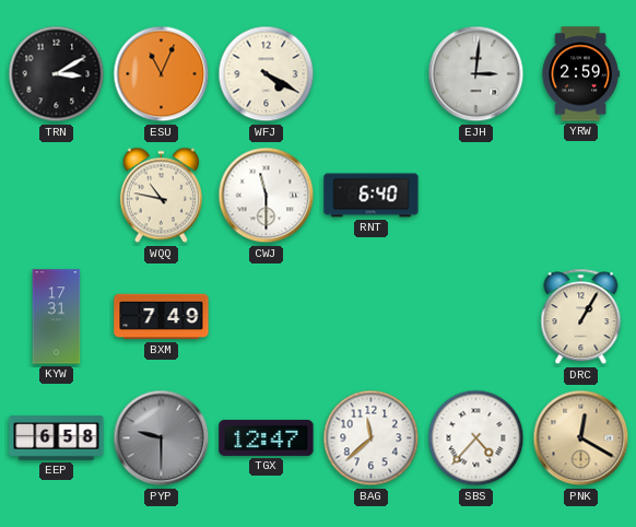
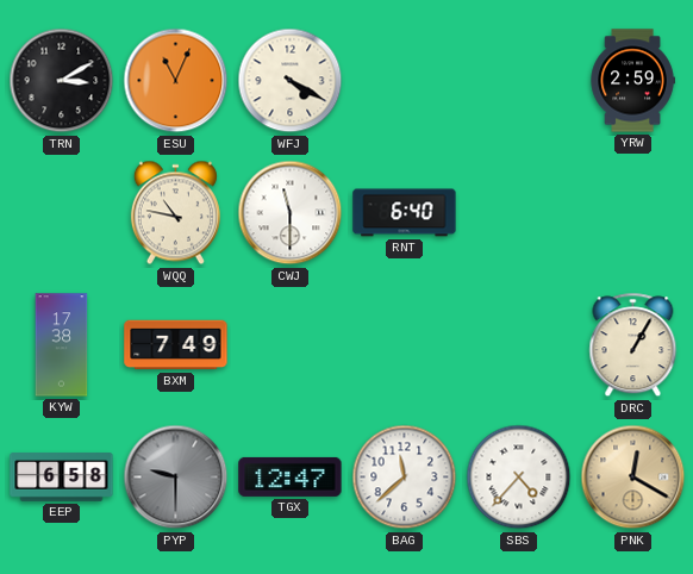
EJH: 3:01 -> none (476, 74)
KYW: 17:31 -> 17:38 (62, 345)
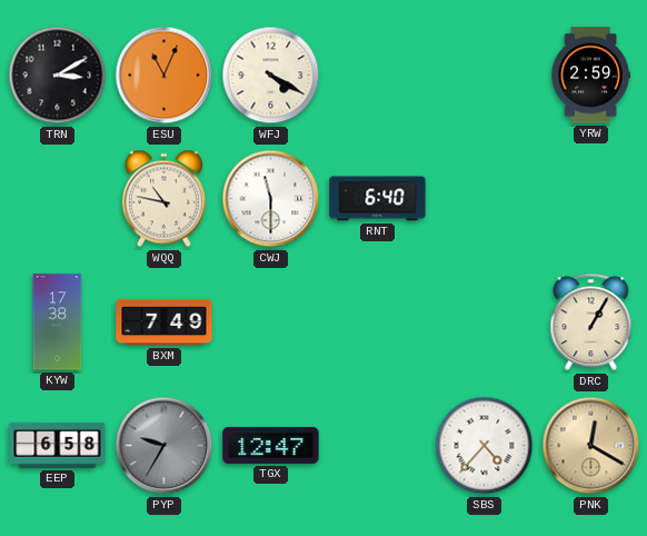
PYP: 9:30 -> 9:35 (165, 446)
BAG: 11:38 -> none (405, 478)
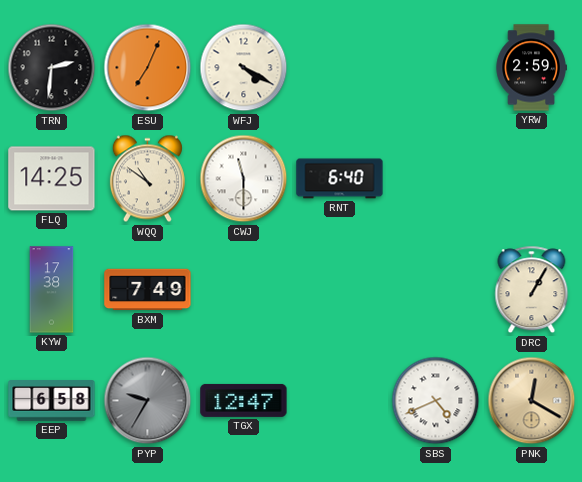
TRN: 3:10 -> 2:31 (52, 68)
ESU: 11:04 -> 7:04 (148, 68)
FLQ: none -> 14:25 (52, 179)
WQQ: 10:47 -> 10:51 (147, 179)
SBS: 4:37 -> 4:41 (436, 401)
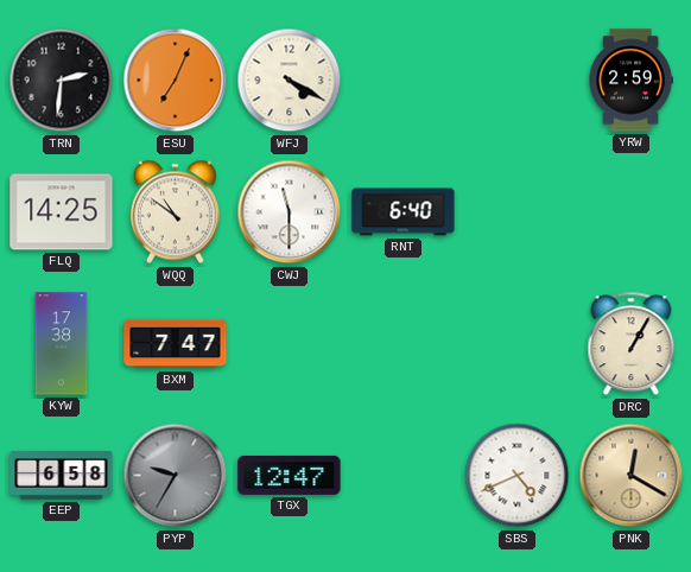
BXM: 7:49 -> 7:47 (176, 344)
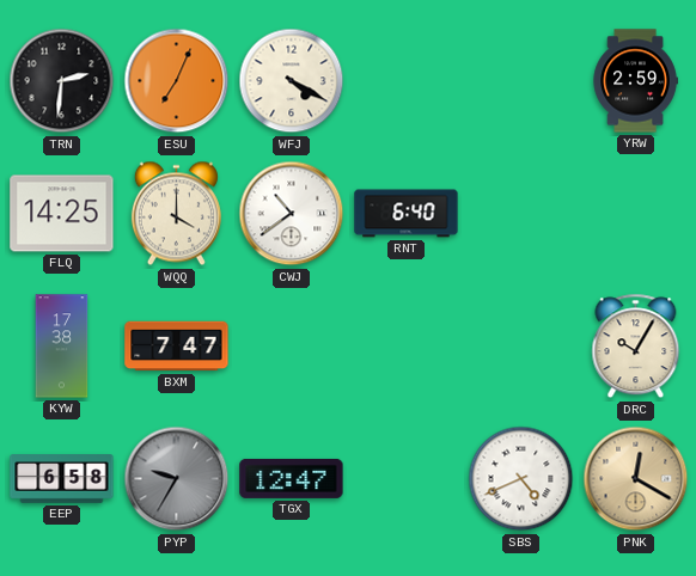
WQQ: 10:51 -> 4:00 (176, 214)
CWJ: 11:30 -> 10:39 (292, 214)
DRC: 1:05 -> 10:05 (636, 347)
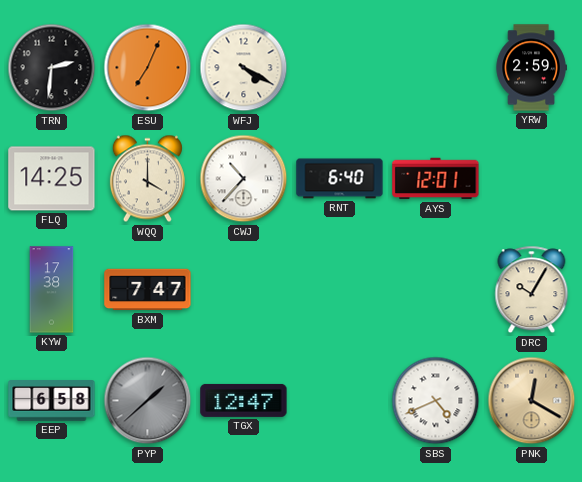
CWJ: 10:39 -> 10:37 (244, 179)
AYS: none -> 12:01 (436, 179)
PYP: 9:35 -> 1:38 (148, 401)
